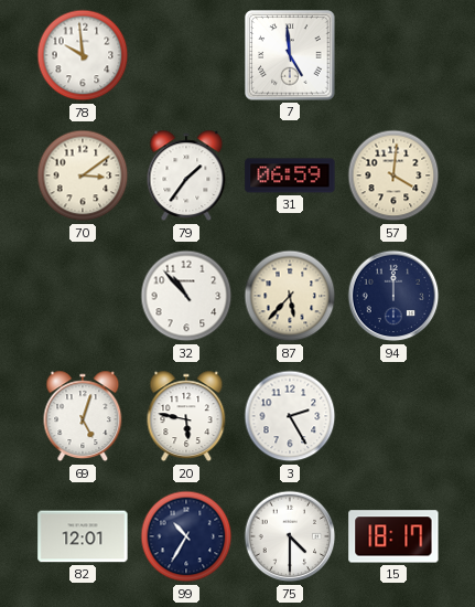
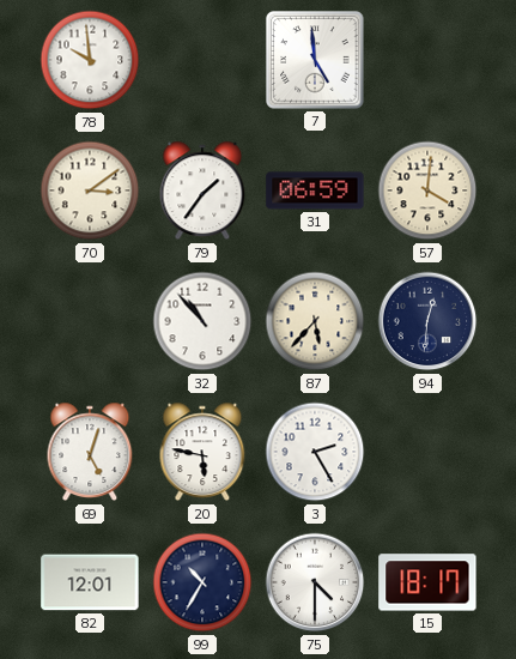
94: 12:00 -> 12:31 (427, 321)
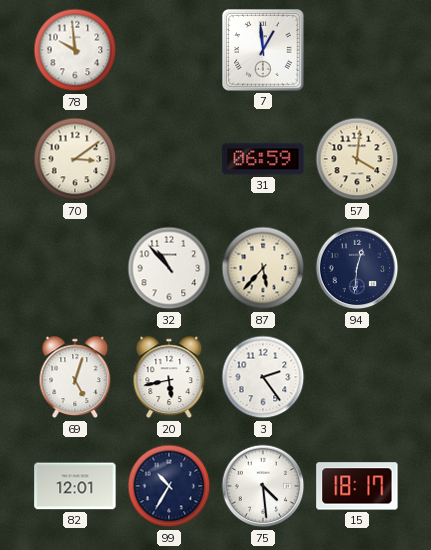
7: 4:59 -> 12:59 (263, 50)
79: 1:36 -> none (202, 191)
20: 5:47 -> 5:43 (169, 377)
3: 2:25 -> 2:24 (263, 377)
75: 4:30 -> 4:29 (263, 486)
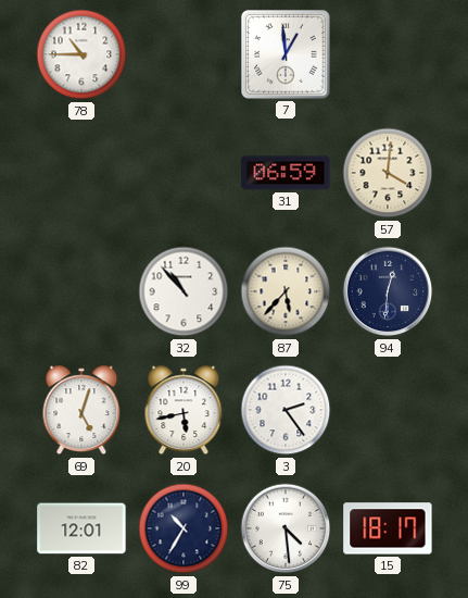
78: 9:59 -> 10:45 (81, 54)
70: 3:09 -> none (75, 159)
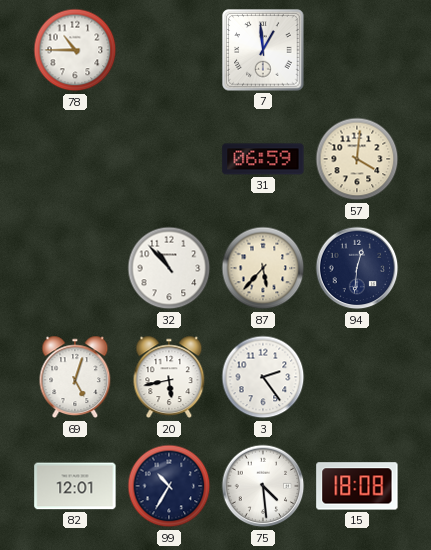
15: 18:17 -> 18:08 (357, 486)
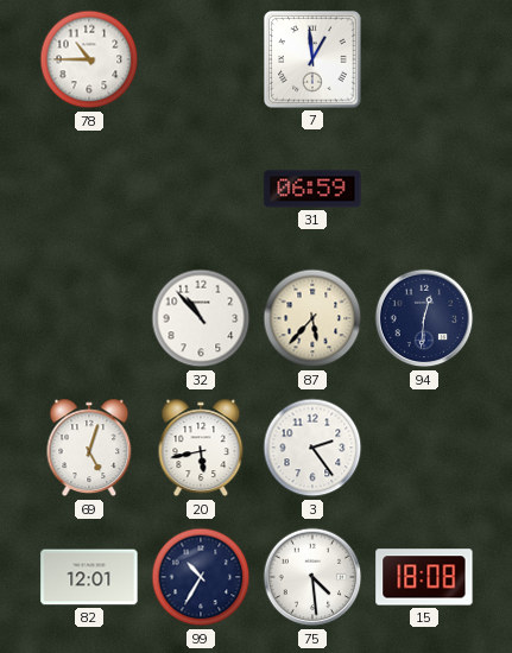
57: 4:01 -> none (357, 159)
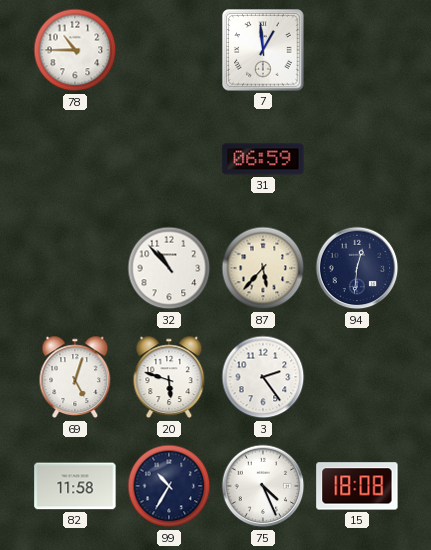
20: 5:43 -> 5:48 (169, 377)
82: 12:01 -> 11:58 (75, 486)
75: 4:29 -> 4:26 (263, 486)
